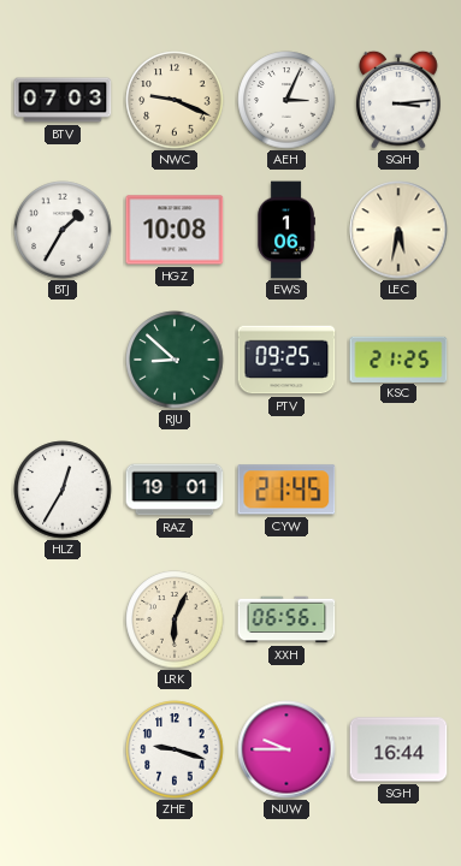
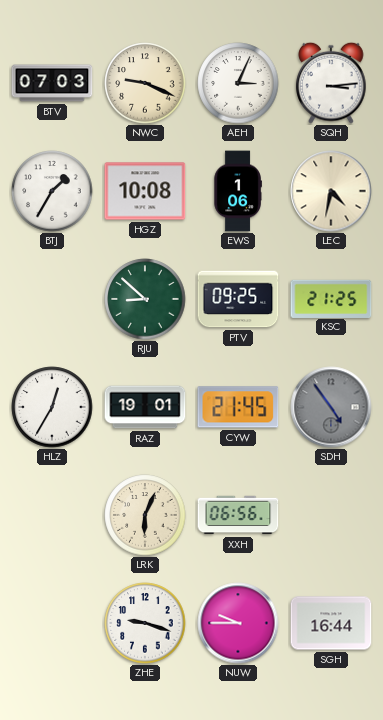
LEC: 5:32 -> 4:32 (331, 191)
SDH: none -> 4:54 (331, 407)
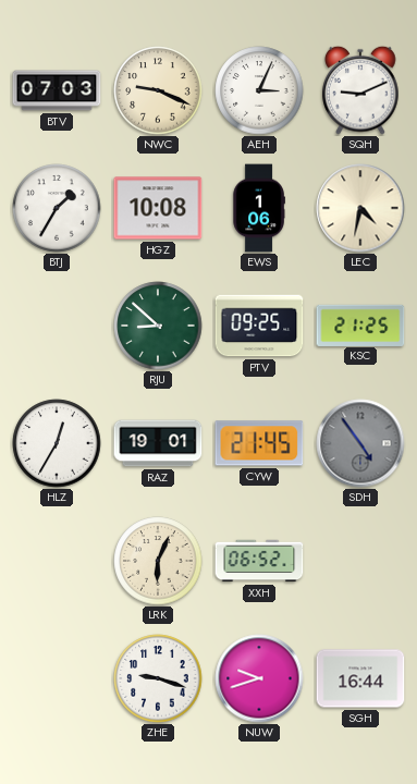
SQH: 3:14 -> 9:11 (360, 90)
XXH: 06:56 -> 06:52 (259, 561)
NUW: 9:45 -> 9:42 (259, 678)
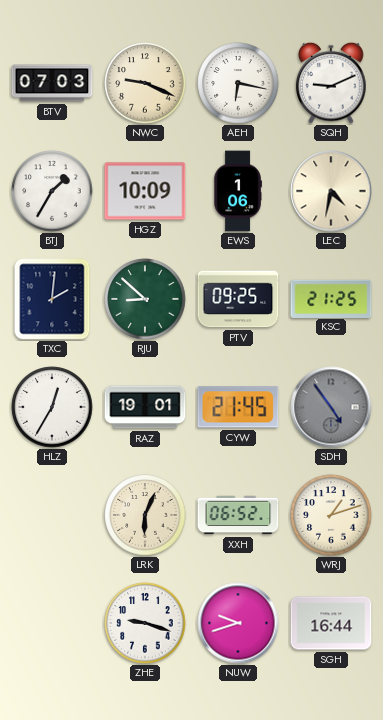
AEH: 3:04 -> 6:17 (238, 83)
HGZ: 10:08 -> 10:09 (145, 191)
TXC: none -> 2:01 (52, 299)
WRJ: none -> 1:12 (331, 515)
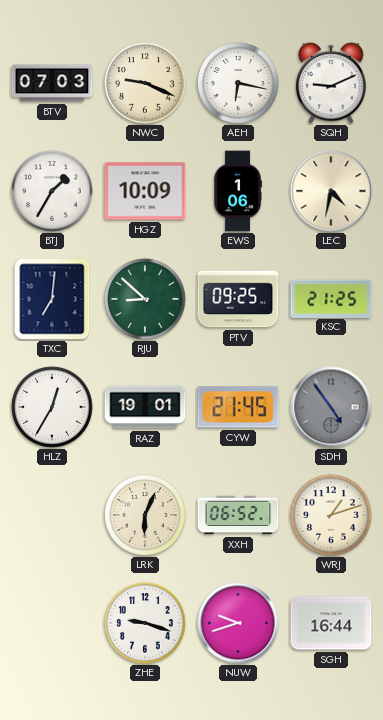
TXC: 2:01 -> 7:01 (52, 299)
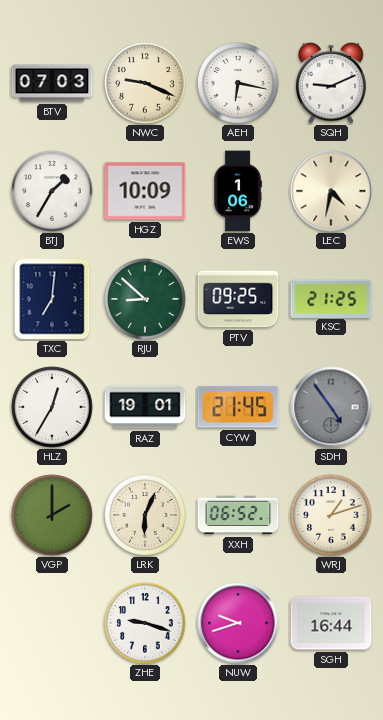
VGP: none -> 2:00 (52, 515)
